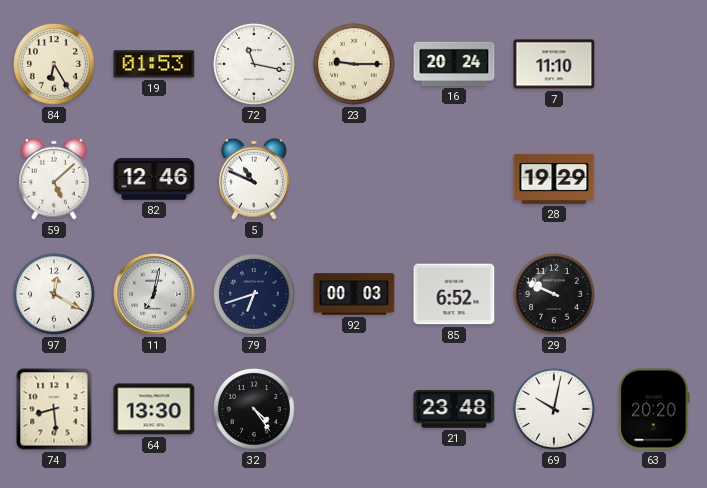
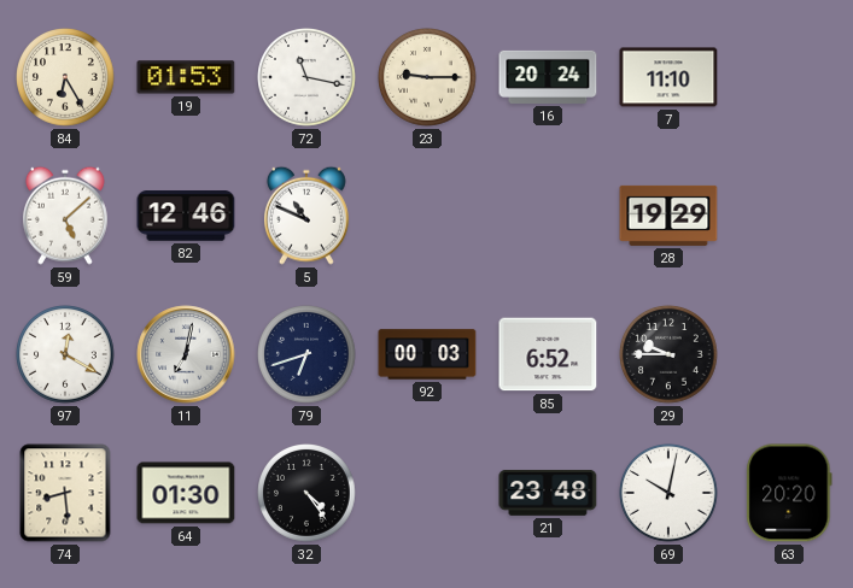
29: 9:49 -> 9:45 (670, 355)
64: 13:30 -> 01:30 (186, 493)
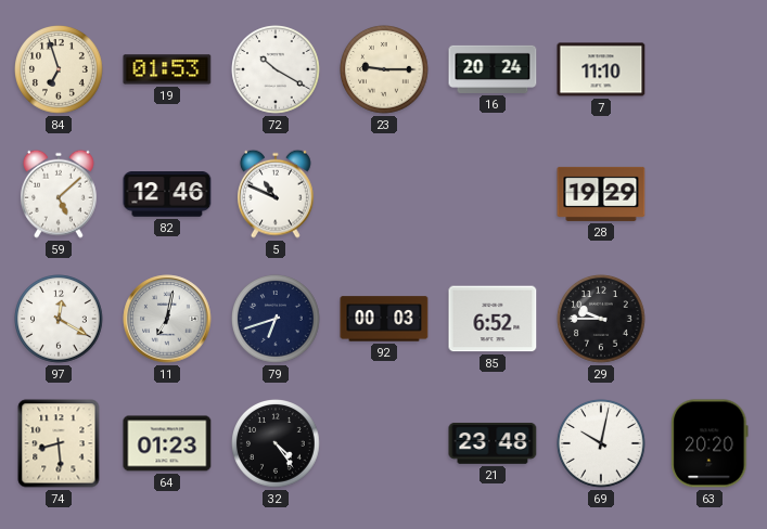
84: 6:25 -> 6:57 (60, 70)
72: 11:17 -> 10:20 (277, 70)
64: 01:30 -> 01:23 (167, 443)
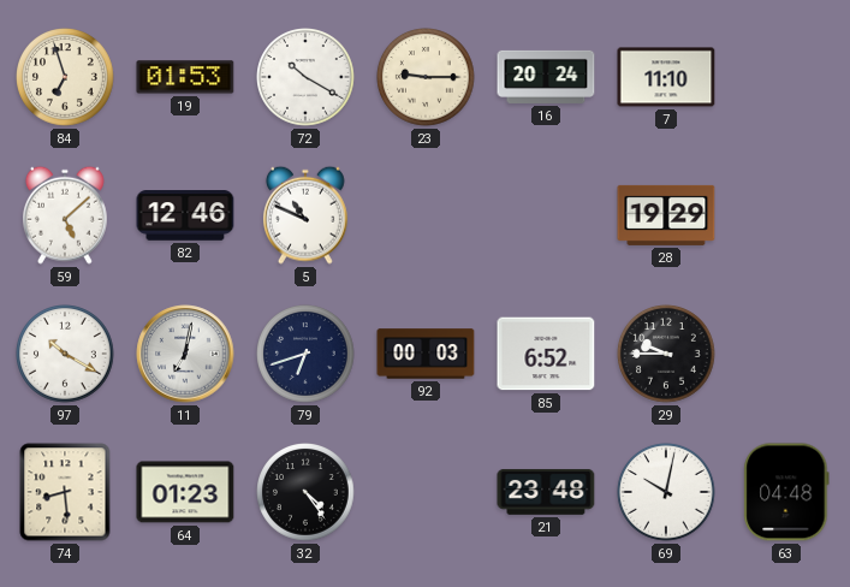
97: 12:20 -> 10:20 (66, 355)
63: 20:20 -> 04:48 (786, 492)
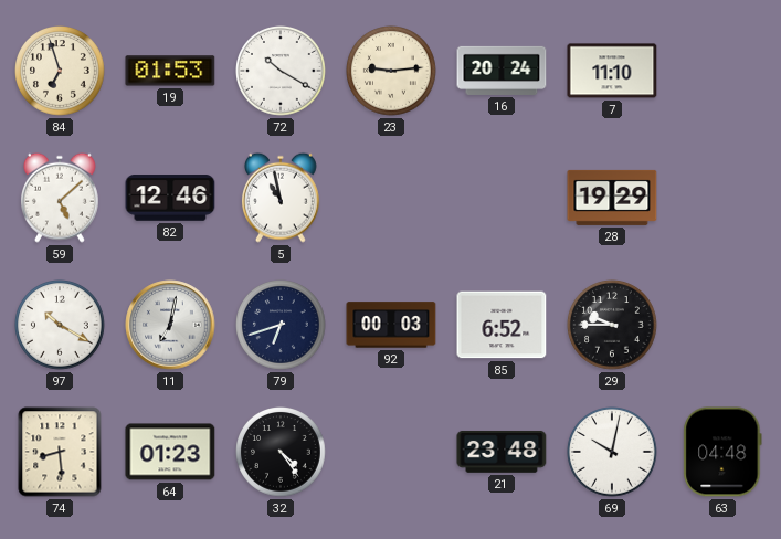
23: 9:15 -> 9:14 (392, 72)
5: 10:49 -> 10:58 (281, 198)
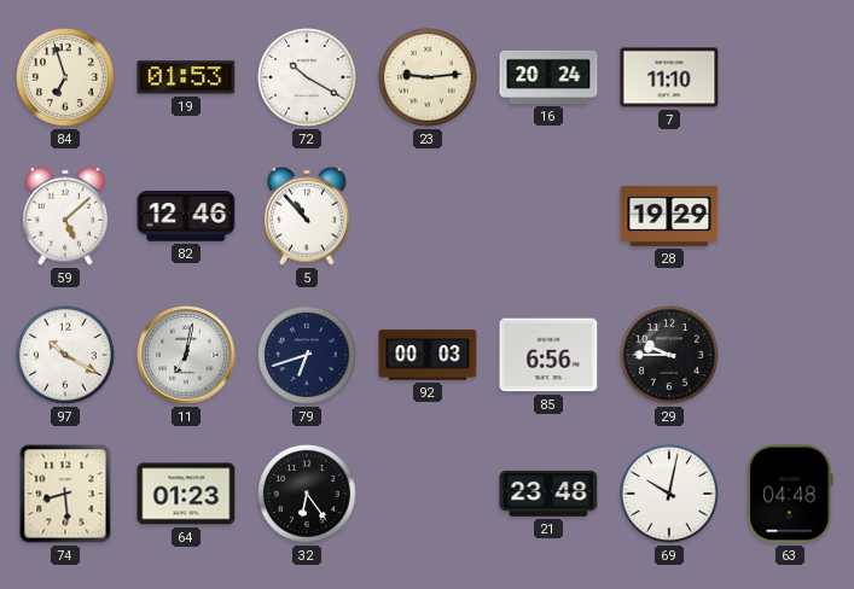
5: 10:58 -> 10:53 (307, 216)
85: 6:52 -> 6:56 (548, 355)
32: 4:24 -> 6:24 (308, 495)
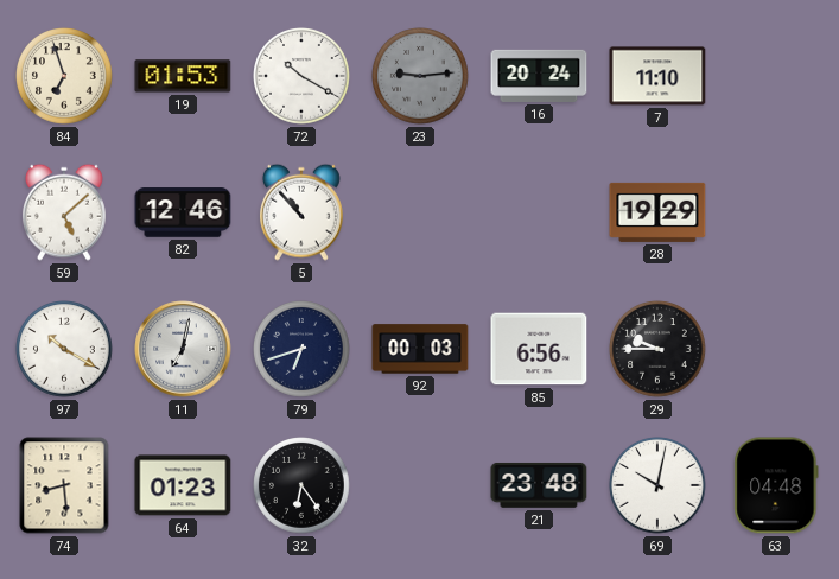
23 dial: cream -> grey (421, 77)
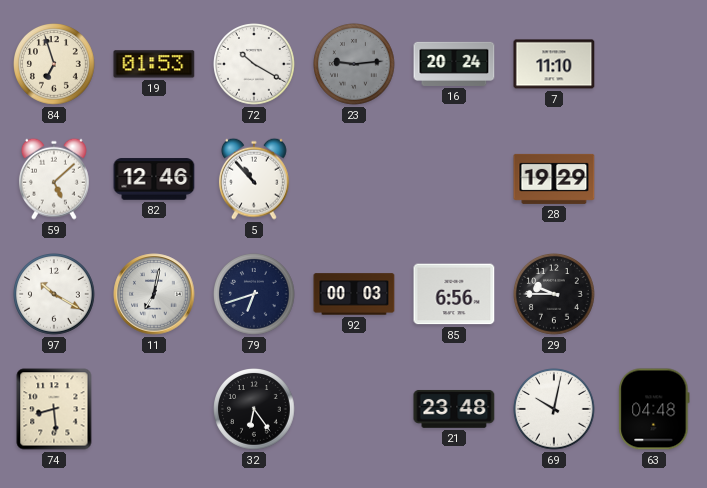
64: 01:23 -> none (183, 485)
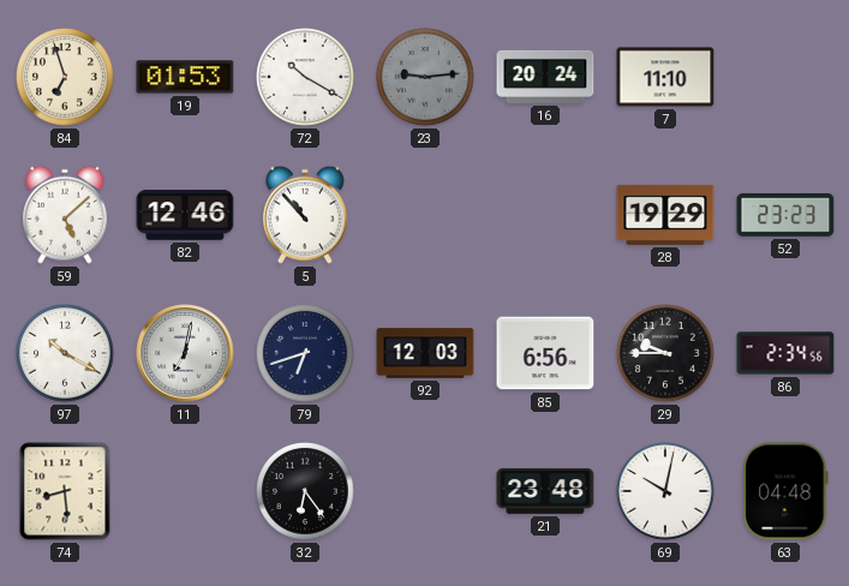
52: none -> 23:23 (785, 215)
92: 00:03 -> 12:03 (425, 353)
86: none -> 2:34 (785, 353)
